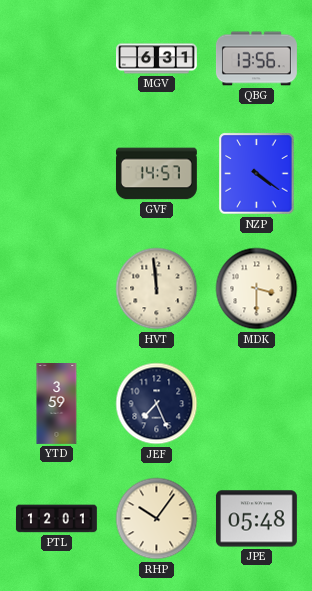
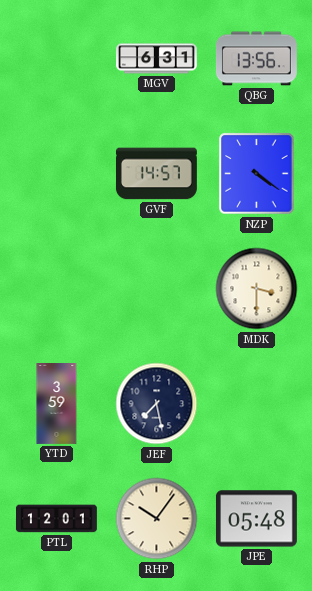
HVT: 11:59 -> none (157, 289)
JEF: 7:26 -> 7:28 (157, 404)
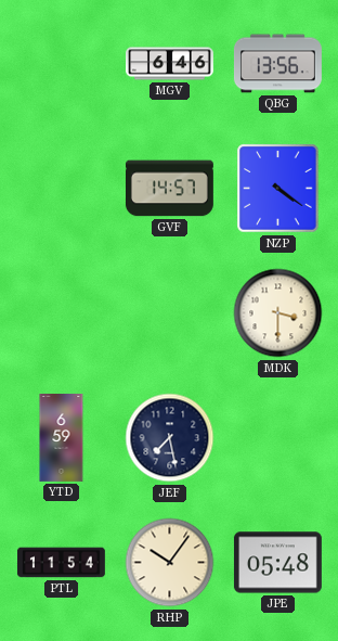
MGV: 6:31 -> 6:46 (170, 64)
YTD: 3:59 -> 6:59 (62, 438)
PTL: 12:01 -> 11:54 (61, 563)
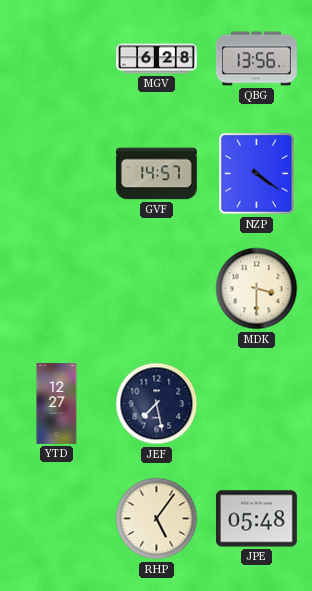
MGV: 6:46 -> 6:28 (157, 59)
YTD: 6:59 -> 12:27 (57, 404)
PTL: 11:54 -> none (61, 563)
RHP: 10:06 -> 5:06 (157, 519)
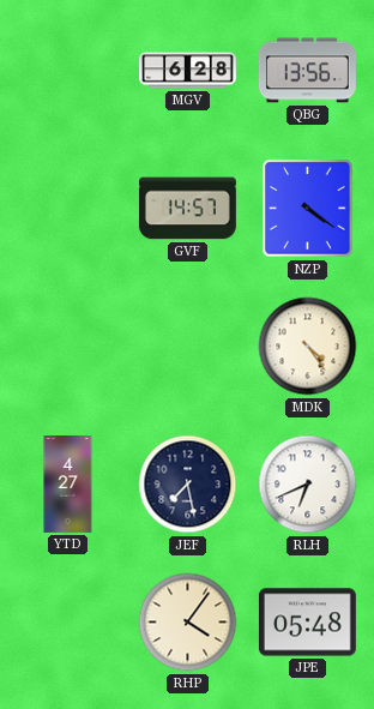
MDK: 3:30 -> 4:24 (308, 347)
YTD: 12:27 -> 4:27 (68, 485)
RLH: none -> 6:41 (308, 485)
RHP: 5:06 -> 4:06 (188, 623)
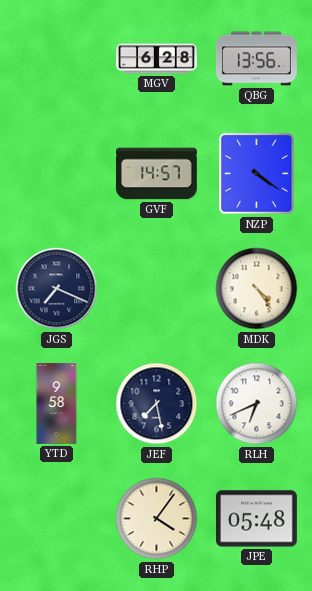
JGS: none -> 7:19 (57, 289)
YTD: 4:27 -> 9:58 (57, 404)
